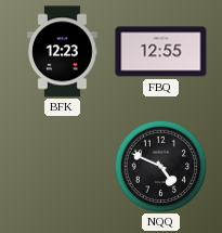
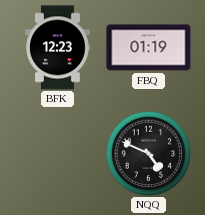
FBQ: 12:55 -> 01:19 (149, 48)
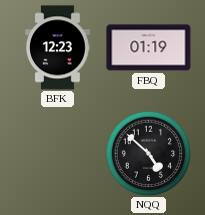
NQQ: 4:49 -> 4:52 (148, 153)
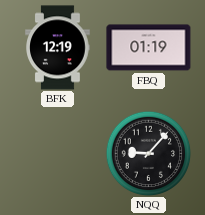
BFK: 12:23 -> 12:19 (58, 48)
NQQ: 4:52 -> 9:07 (148, 153)
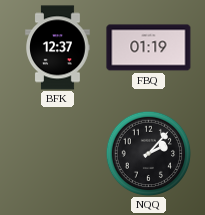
BFK: 12:19 -> 12:37 (58, 48)
NQQ: 9:07 -> 2:07 (148, 153)
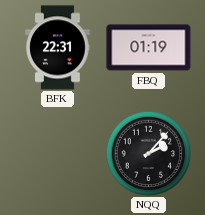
BFK: 12:37 -> 22:31 (58, 48)
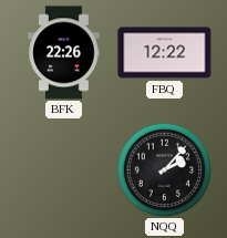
BFK: 22:31 -> 22:26 (64, 53)
FBQ: 01:19 -> 12:22 (165, 53)
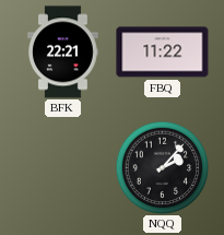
BFK: 22:26 -> 22:21 (63, 52)
FBQ: 12:22 -> 11:22 (163, 52)
